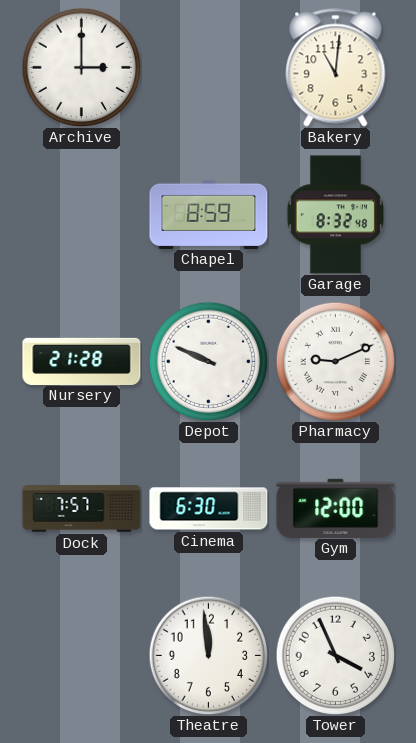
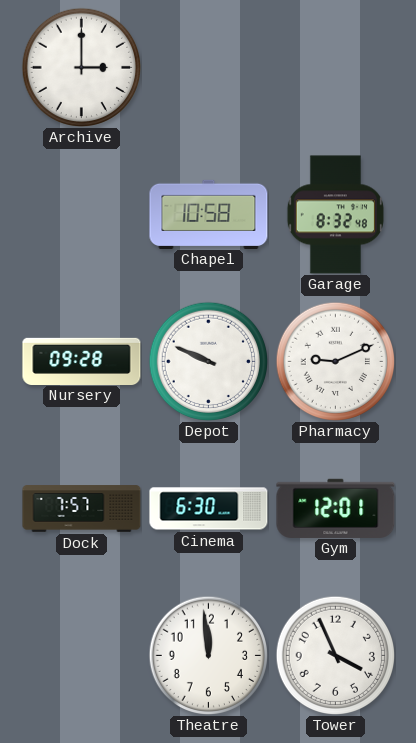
Bakery: 11:01 -> none (336, 68)
Chapel: 8:59 -> 10:58 (209, 214)
Nursery: 21:28 -> 09:28 (82, 361)
Gym: 12:00 -> 12:01 (336, 508)
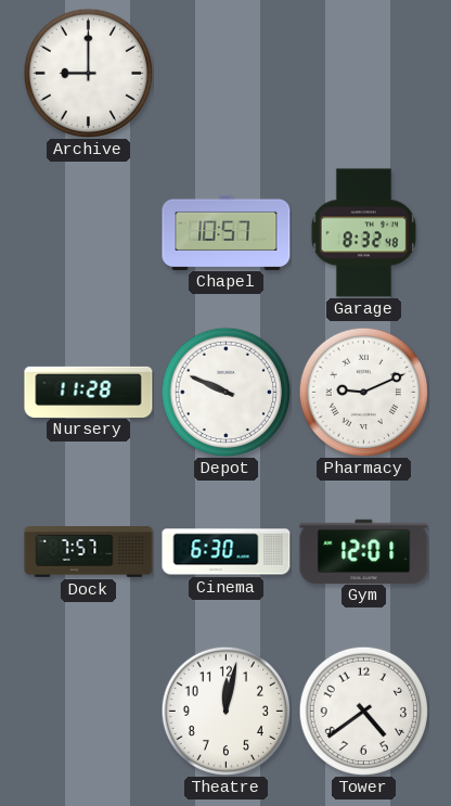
Archive: 3:00 -> 9:00 (88, 73)
Chapel: 10:58 -> 10:57 (227, 232)
Nursery: 09:28 -> 11:28 (89, 392)
Theatre: 11:59 -> 12:02 (225, 711)
Tower: 3:56 -> 4:39 (363, 711)
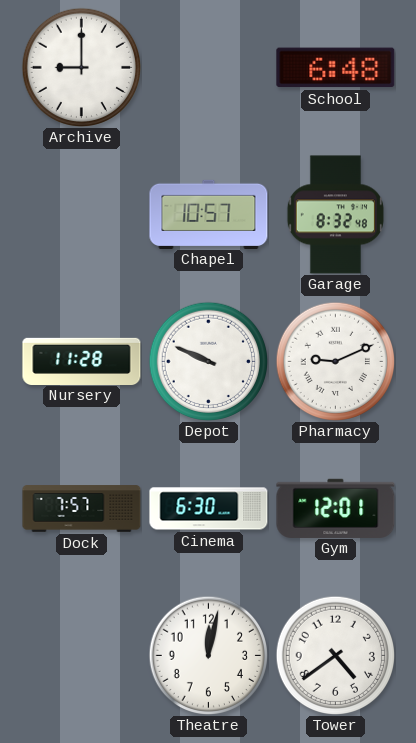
School: none -> 6:48 (336, 68)
